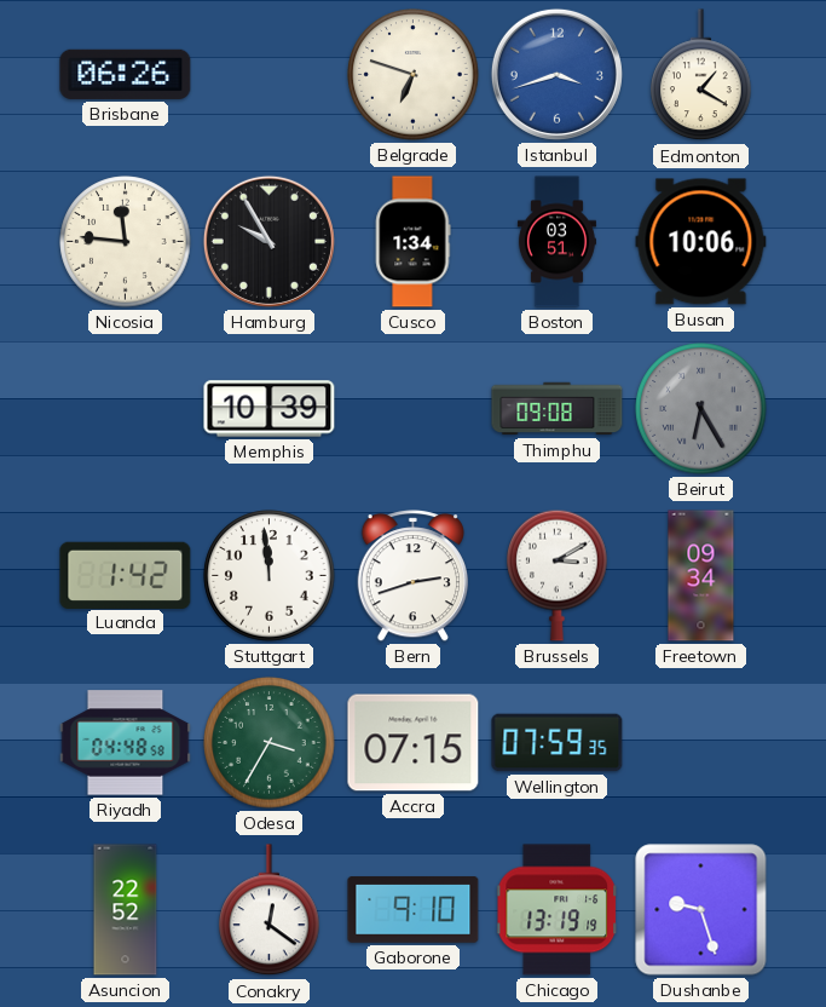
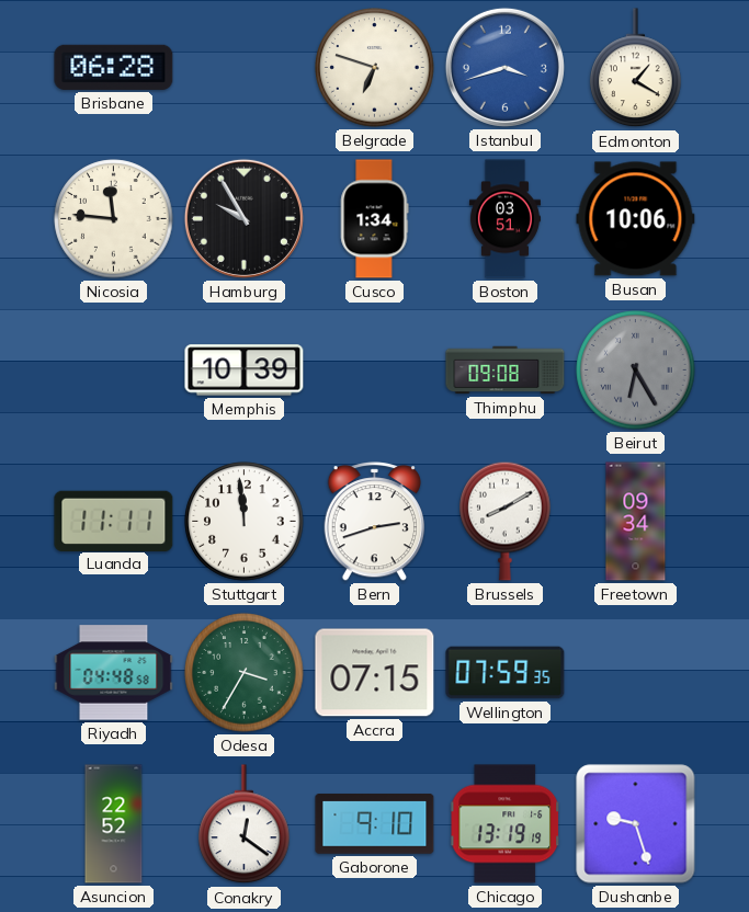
Brisbane: 06:26 -> 06:28 (114, 67)
Luanda: 1:42 -> 11:11 (114, 521)
Brussels: 3:10 -> 8:10 (506, 521)
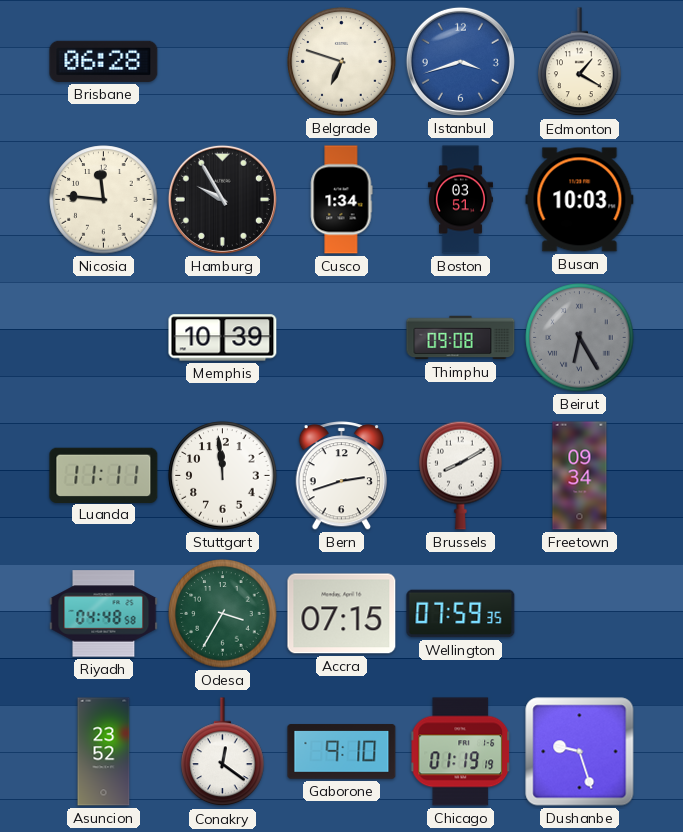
Busan: 10:06 -> 10:03 (580, 200)
Asuncion: 22:52 -> 23:52 (104, 752)
Chicago: 13:19 -> 01:19 (461, 752)
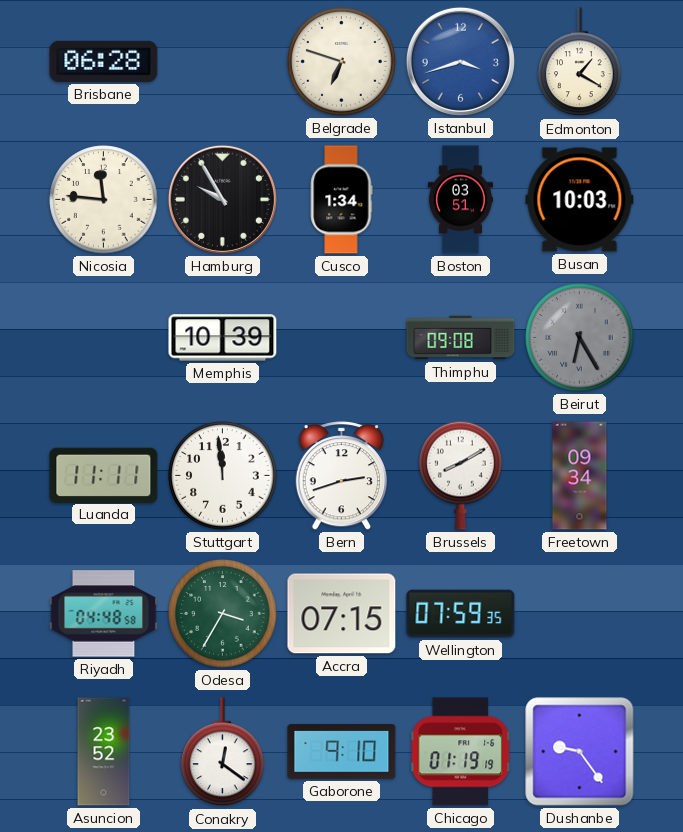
Dushanbe: 9:27 -> 9:24 (580, 752)
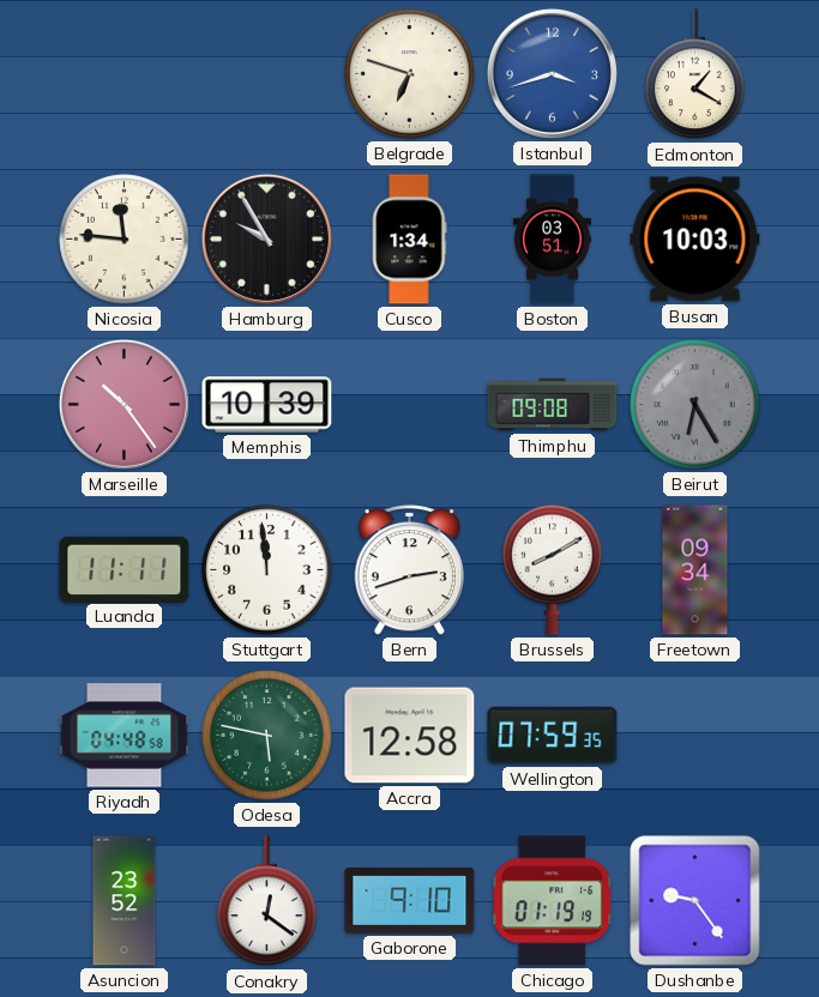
Brisbane: 06:28 -> none (104, 61)
Marseille: none -> 10:24 (124, 404)
Odesa: 3:35 -> 5:47 (267, 736)
Accra: 07:15 -> 12:58 (410, 736)
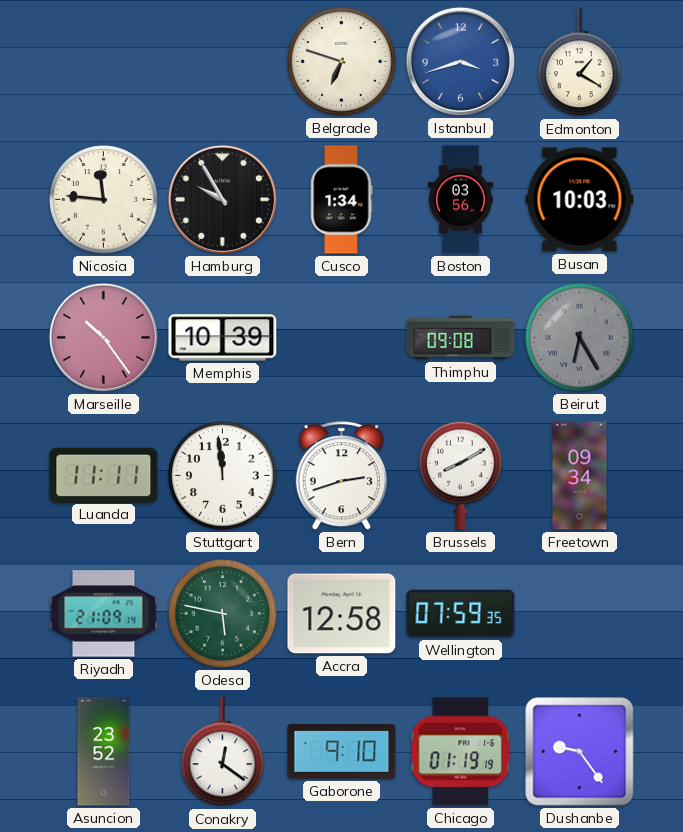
Boston: 03:51 -> 03:56 (460, 200)
Riyadh: 04:48 -> 21:09 (104, 614)
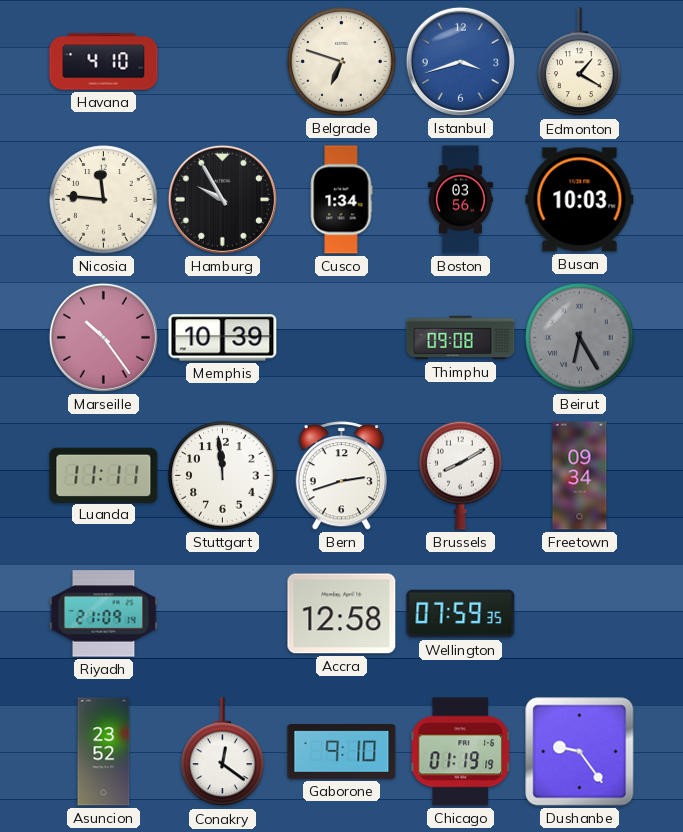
Havana: none -> 4:10 (104, 62)
Odesa: 5:47 -> none (223, 614)
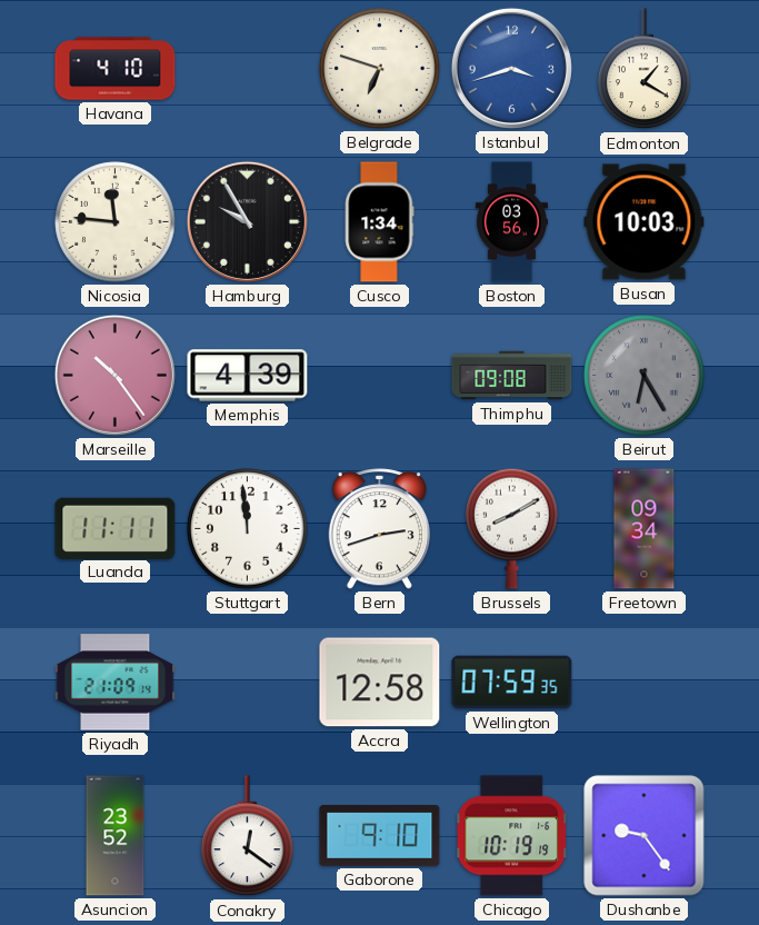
Memphis: 10:39 -> 4:39 (248, 376)
Chicago: 01:19 -> 10:19 (512, 836)
